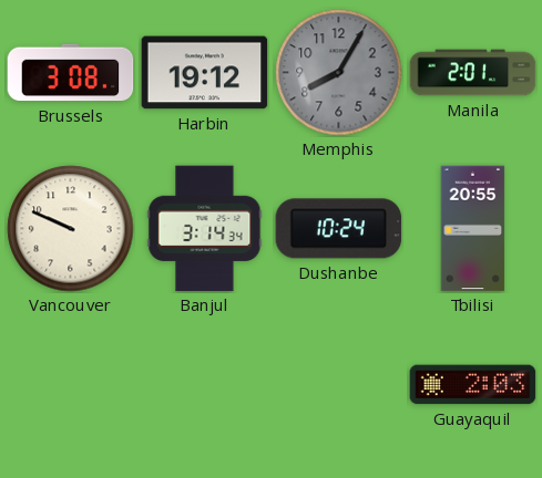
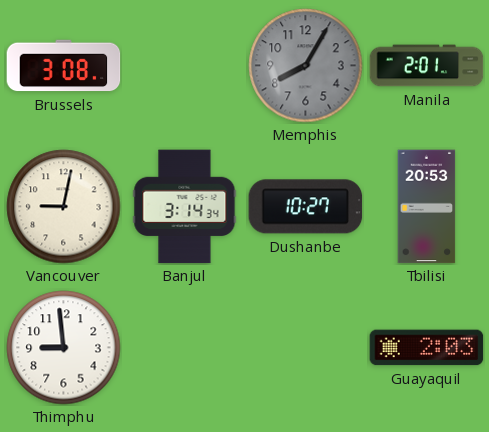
Harbin: 19:12 -> none (205, 73)
Vancouver: 9:49 -> 9:02 (64, 207)
Dushanbe: 10:24 -> 10:27 (306, 207)
Tbilisi: 20:55 -> 20:53 (427, 207)
Thimphu: none -> 8:59 (64, 348)
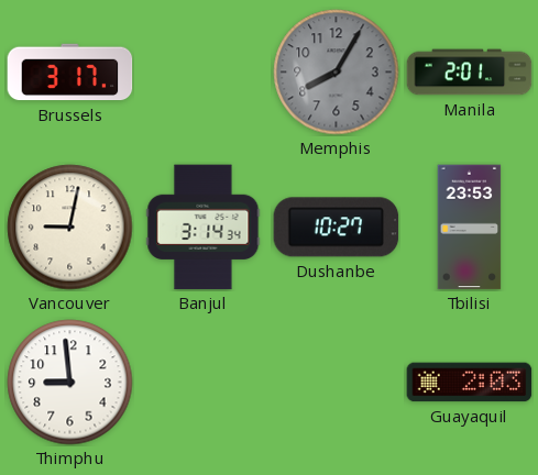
Brussels: 3:08 -> 3:17 (70, 73)
Tbilisi: 20:53 -> 23:53 (470, 228)
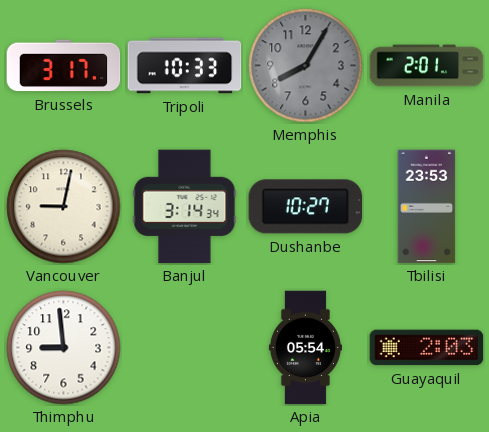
Tripoli: none -> 10:33 (185, 66)
Apia: none -> 05:54 (305, 348)
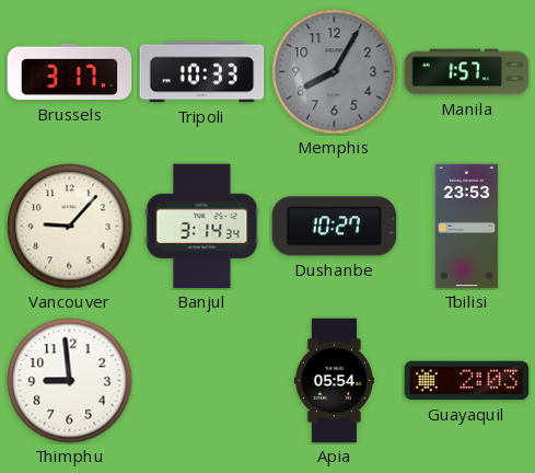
Manila: 2:01 -> 1:57 (467, 72)
Vancouver: 9:02 -> 9:07 (70, 227)
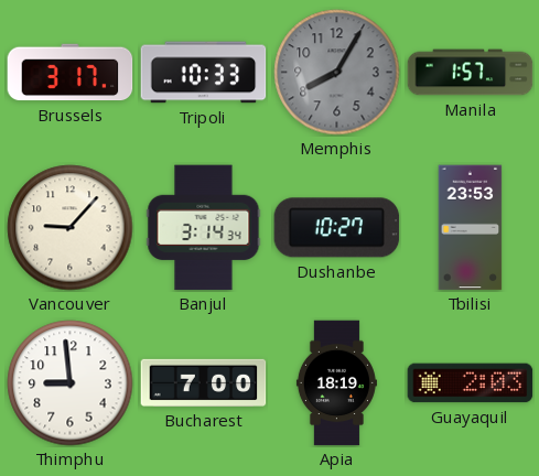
Bucharest: none -> 7:00 (204, 382)
Apia: 05:54 -> 18:19 (336, 383)
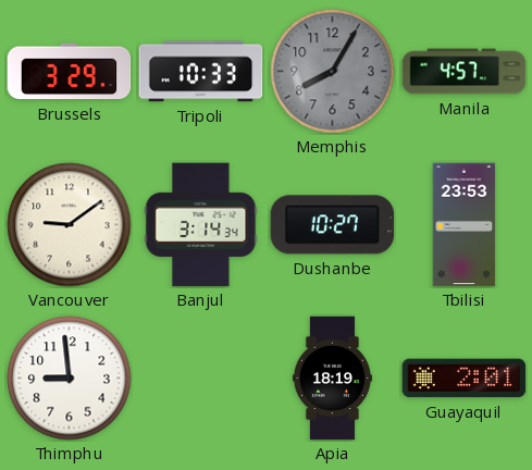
Brussels: 3:17 -> 3:29 (70, 72)
Manila: 1:57 -> 4:57 (465, 72)
Vancouver: 9:07 -> 9:09 (70, 225)
Bucharest: 7:00 -> none (204, 382)
Guayaquil: 2:03 -> 2:01 (465, 379)
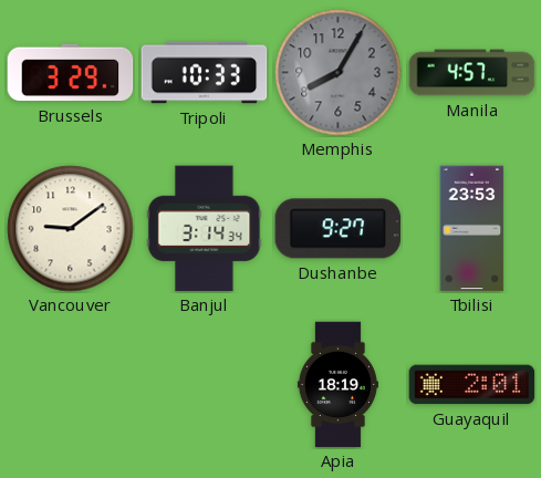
Dushanbe: 10:27 -> 9:27 (339, 229)
Thimphu: 8:59 -> none (70, 379)
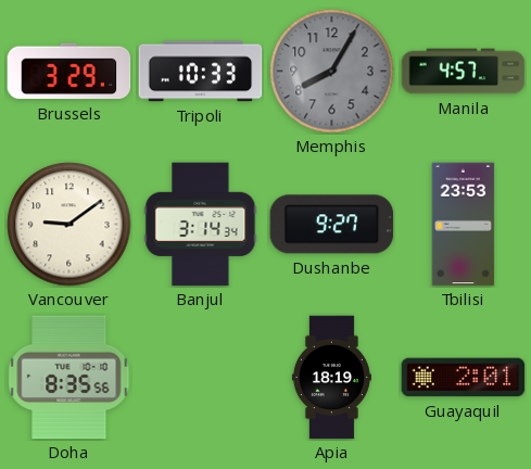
Doha: none -> 8:35 (69, 378)
